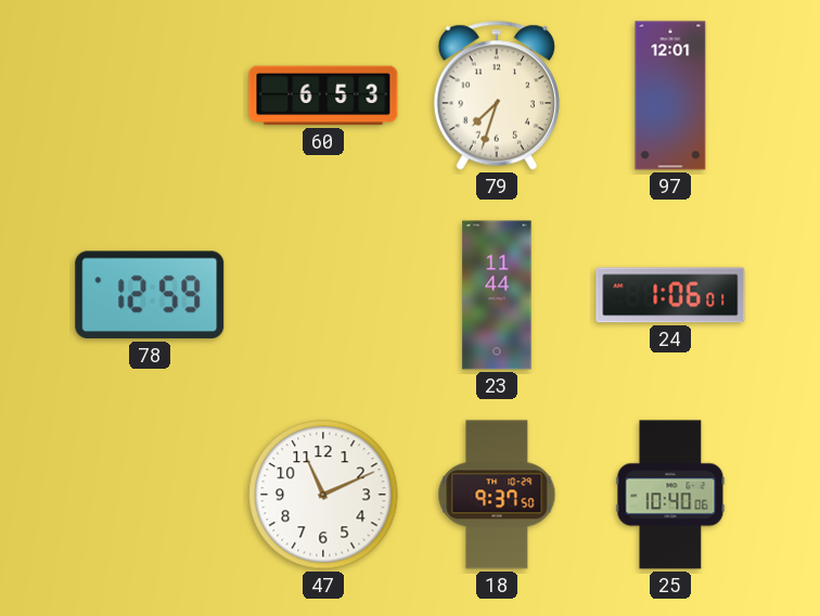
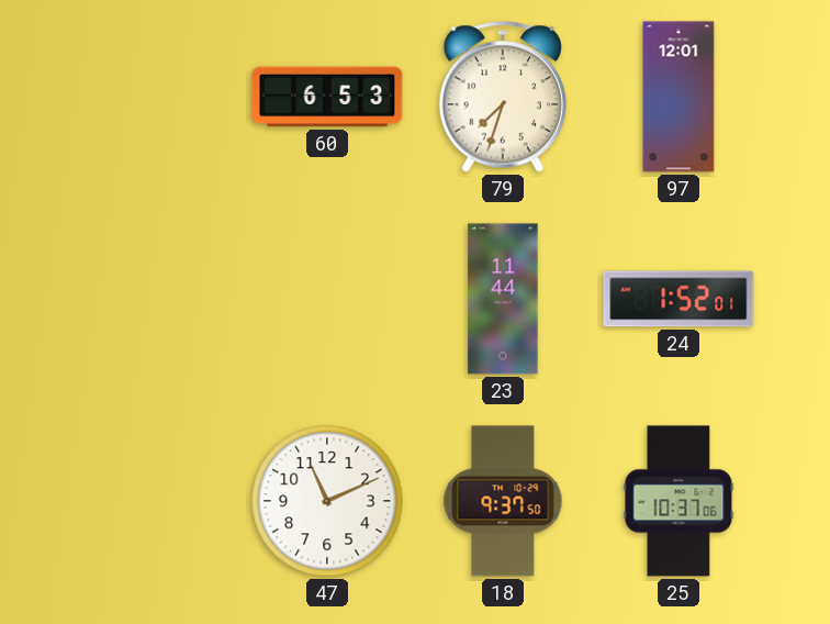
78: 12:59 -> none (150, 295)
24: 1:06 -> 1:52 (678, 299)
25: 10:40 -> 10:37 (678, 501)
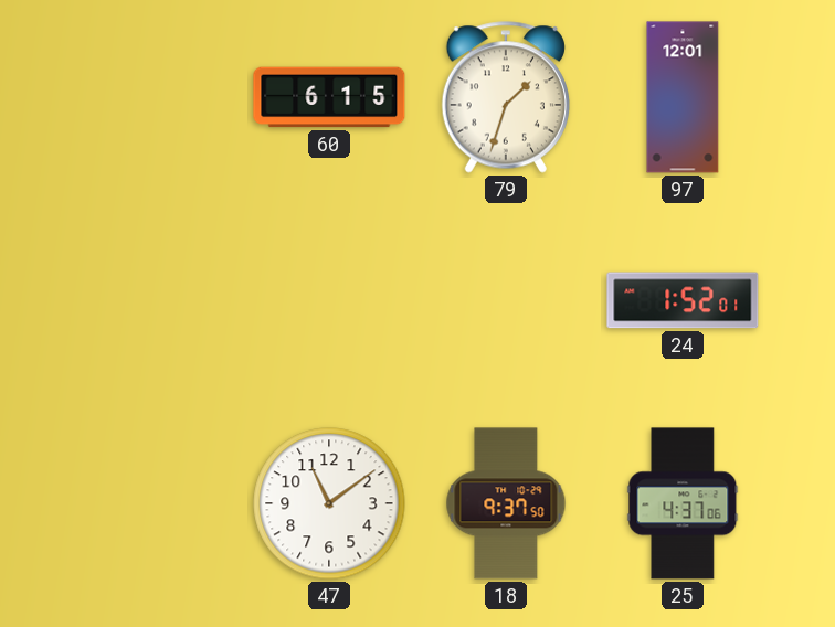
60: 6:53 -> 6:15 (329, 97)
79: 7:33 -> 1:33 (506, 97)
23: 11:44 -> none (503, 299)
47: 11:11 -> 11:09 (329, 503)
25: 10:37 -> 4:37 (683, 503)
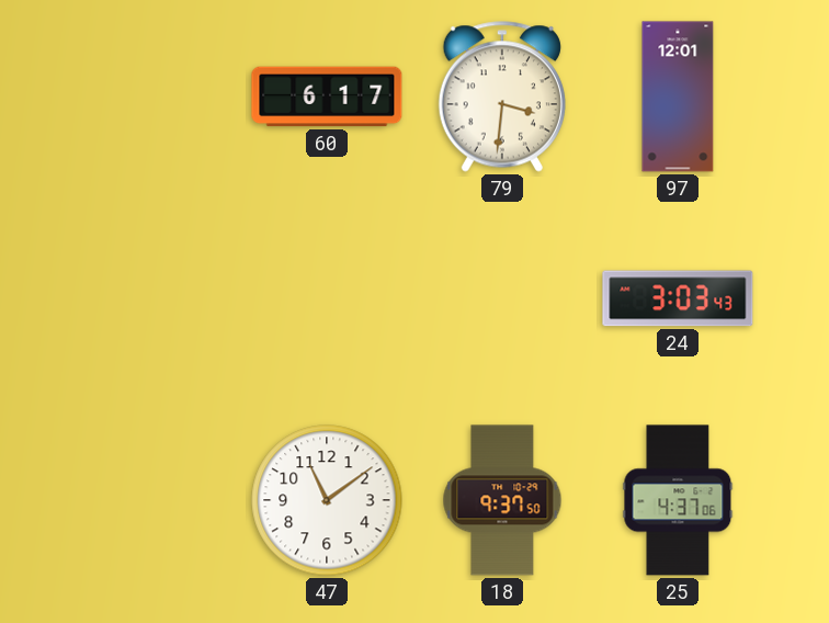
60: 6:15 -> 6:17 (327, 97)
79: 1:33 -> 3:31 (502, 97)
24: 1:52 -> 3:03 (678, 298)
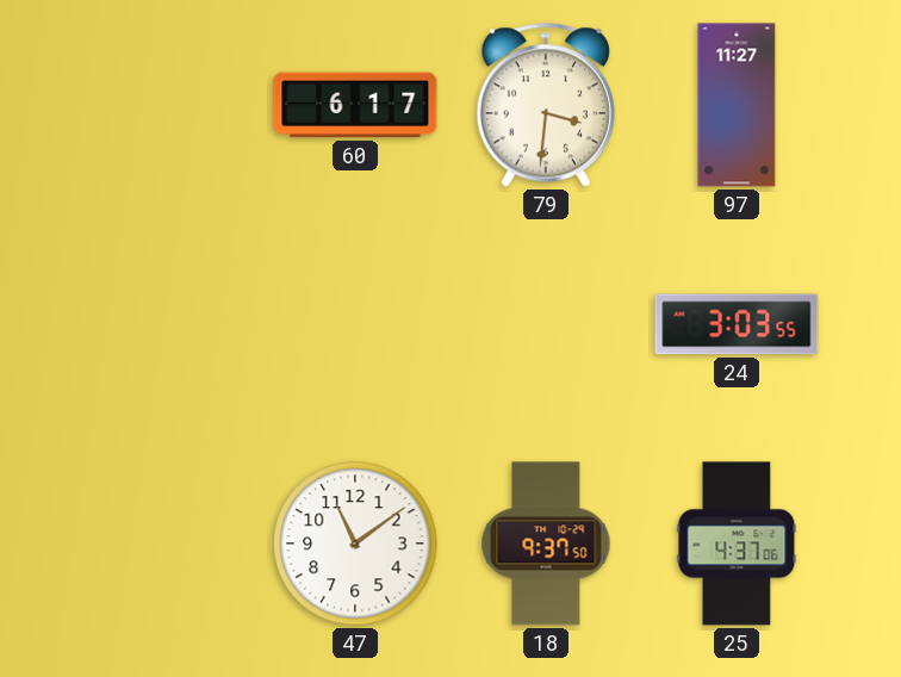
97: 12:01 -> 11:27 (737, 105)
24: 3:03:43 -> 3:03:55 (737, 324)
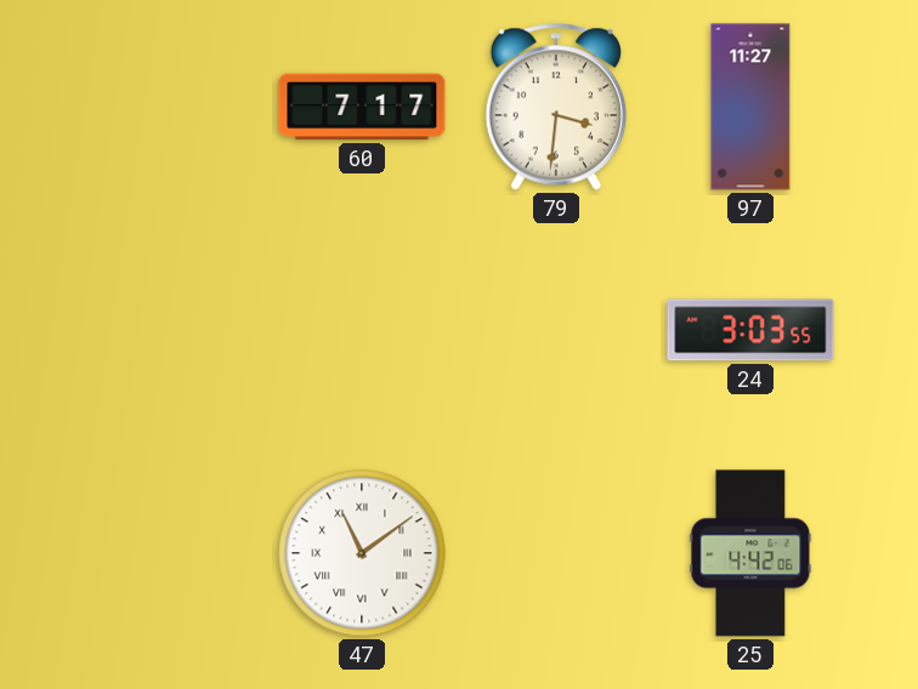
60: 6:17 -> 7:17 (362, 107)
47 numerals: Arabic -> Roman (362, 553)
18: 9:37 -> none (546, 544)
25: 4:37 -> 4:42 (750, 553)
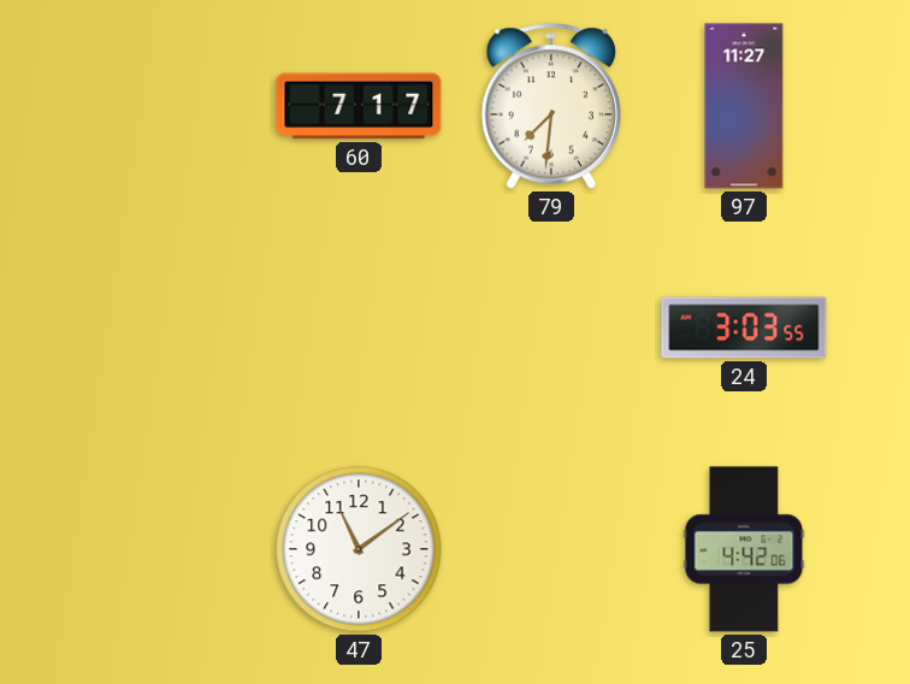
79: 3:31 -> 7:31 (551, 106)
47 numerals: Roman -> Arabic (359, 549)
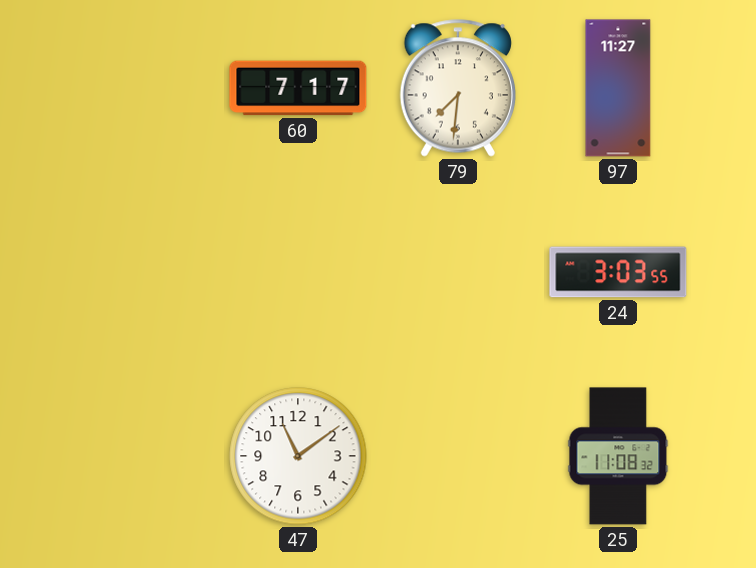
25: 4:42 -> 11:08 (618, 456)
